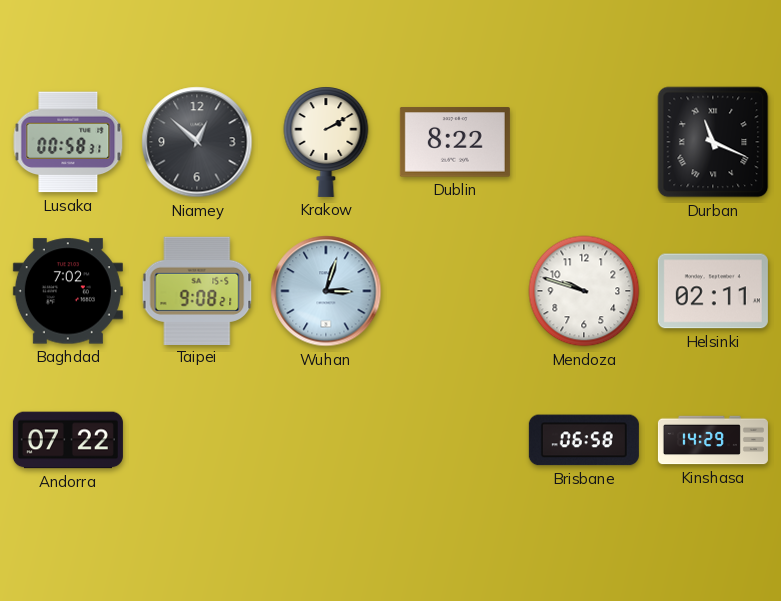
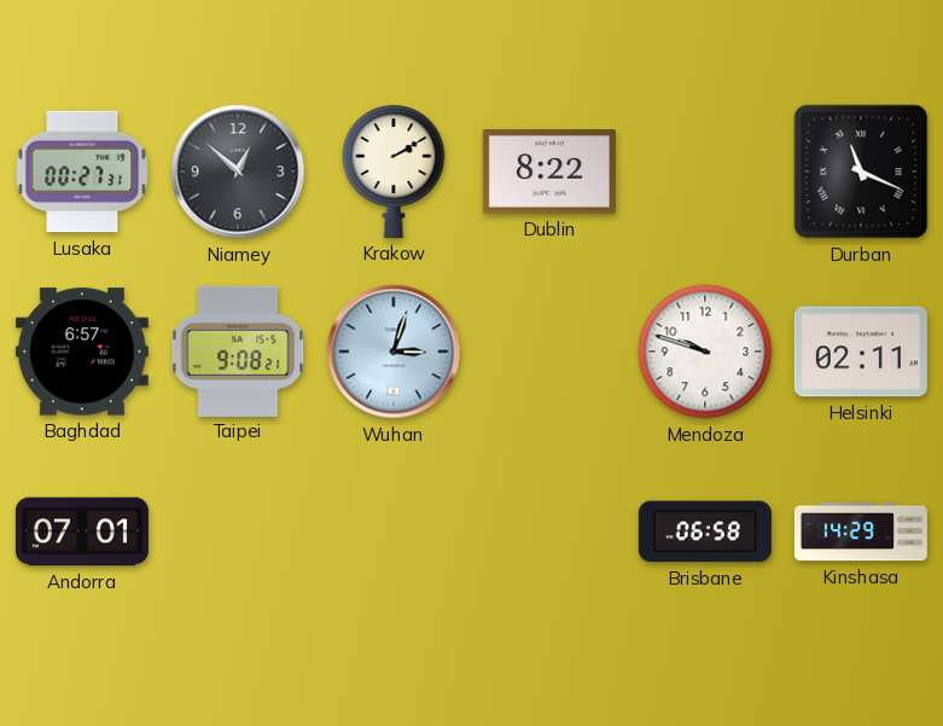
Lusaka: 00:58 -> 00:27 (82, 172)
Baghdad: 7:02 -> 6:57 (82, 352)
Andorra: 07:22 -> 07:01 (82, 532)
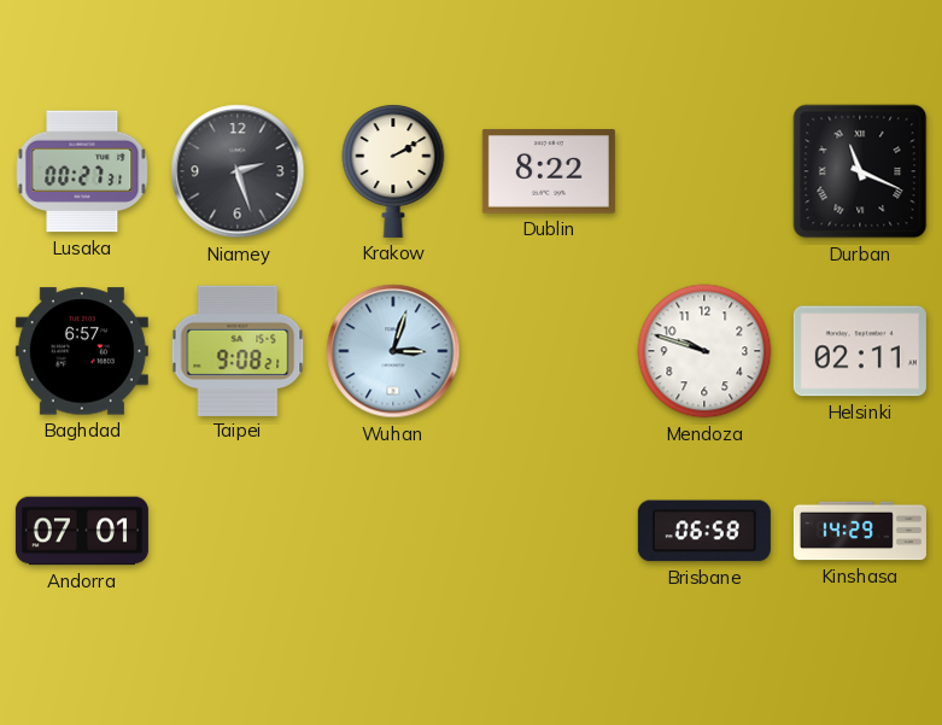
Niamey: 12:52 -> 2:27 (238, 171)
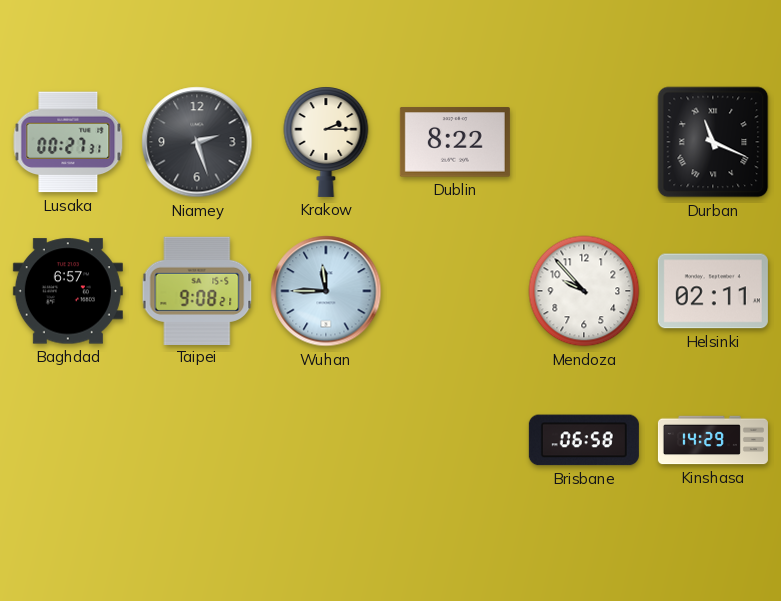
Krakow: 2:10 -> 2:15 (326, 142)
Wuhan: 3:03 -> 11:45 (326, 291)
Mendoza: 9:48 -> 9:53 (584, 291)
Andorra: 07:01 -> none (82, 531)
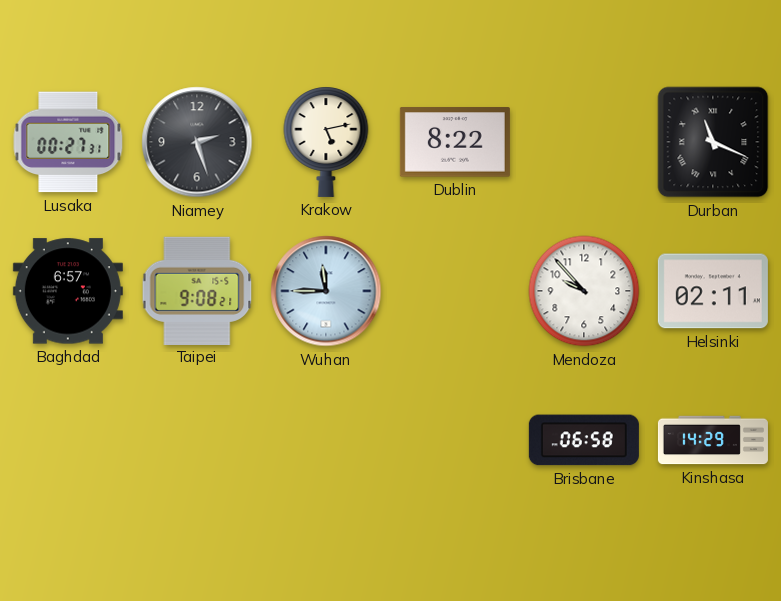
Krakow: 2:15 -> 5:13 (326, 142)
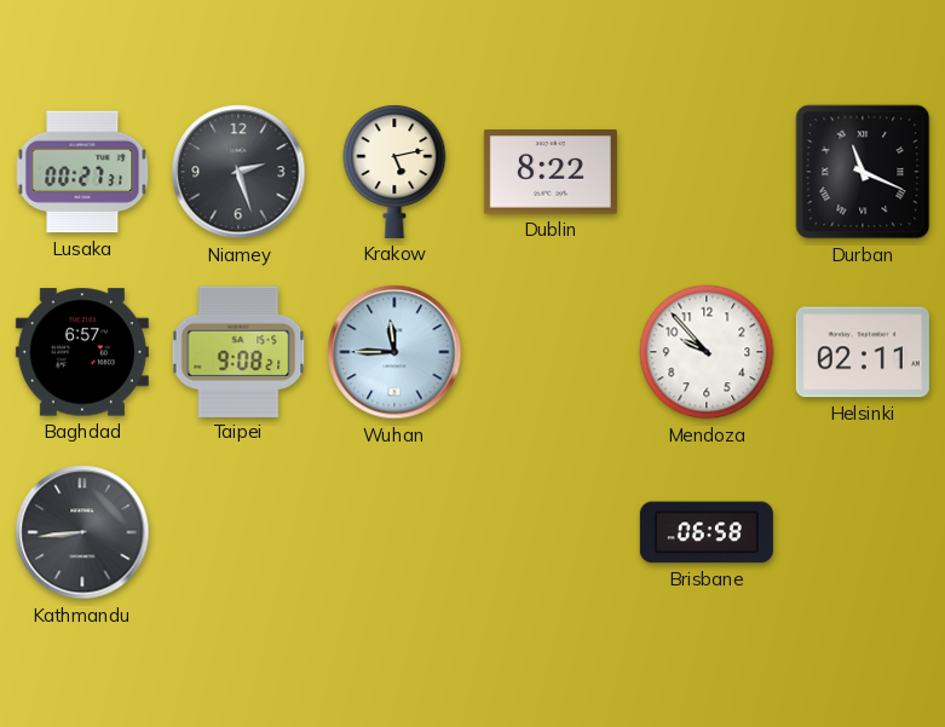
Kathmandu: none -> 8:44 (82, 532)
Kinshasa: 14:29 -> none (713, 440)
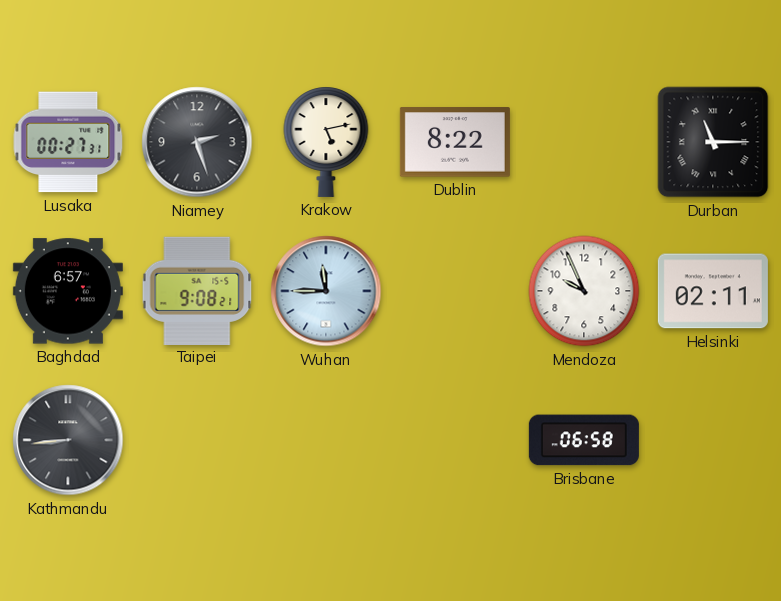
Durban: 11:19 -> 11:15 (713, 142)
Mendoza: 9:53 -> 9:56 (584, 291)
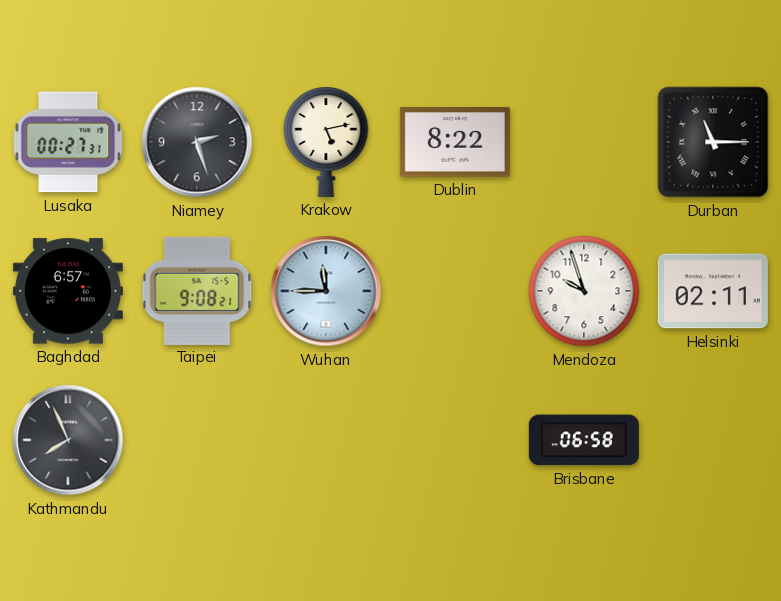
Mendoza: 9:56 -> 9:57 (584, 291)
Kathmandu: 8:44 -> 7:56 (68, 440)
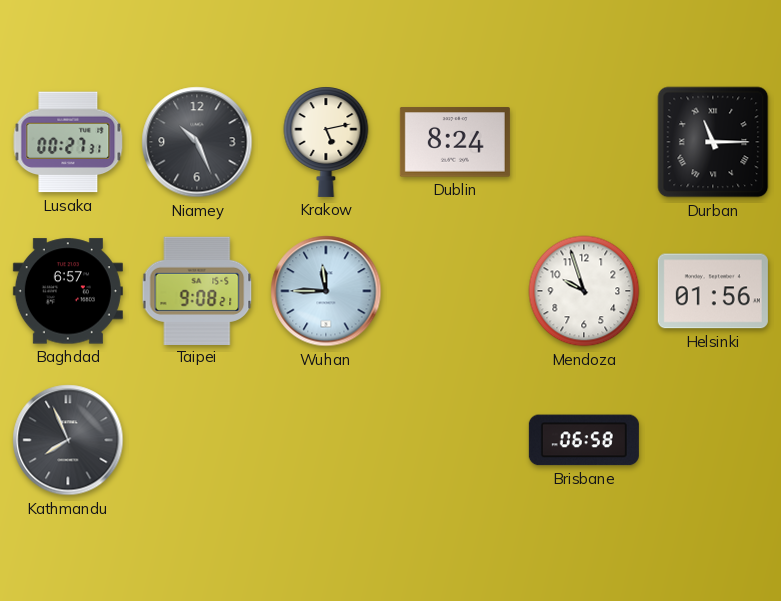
Niamey: 2:27 -> 10:26 (197, 142)
Dublin: 8:22 -> 8:24 (455, 142)
Helsinki: 02:11 -> 01:56 (713, 291)
